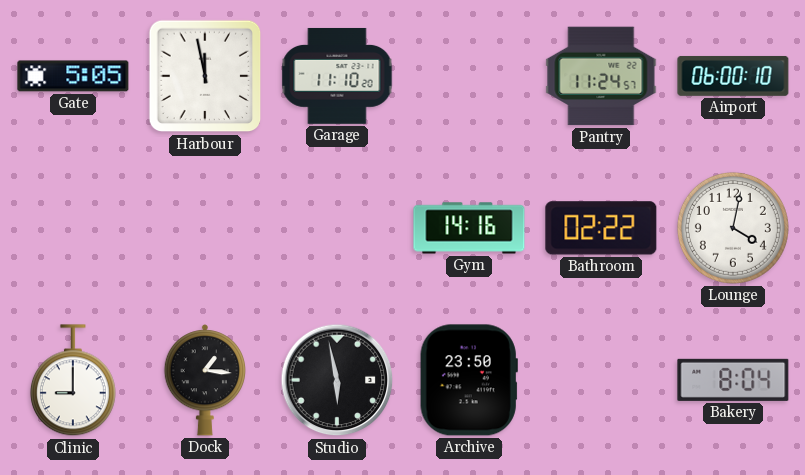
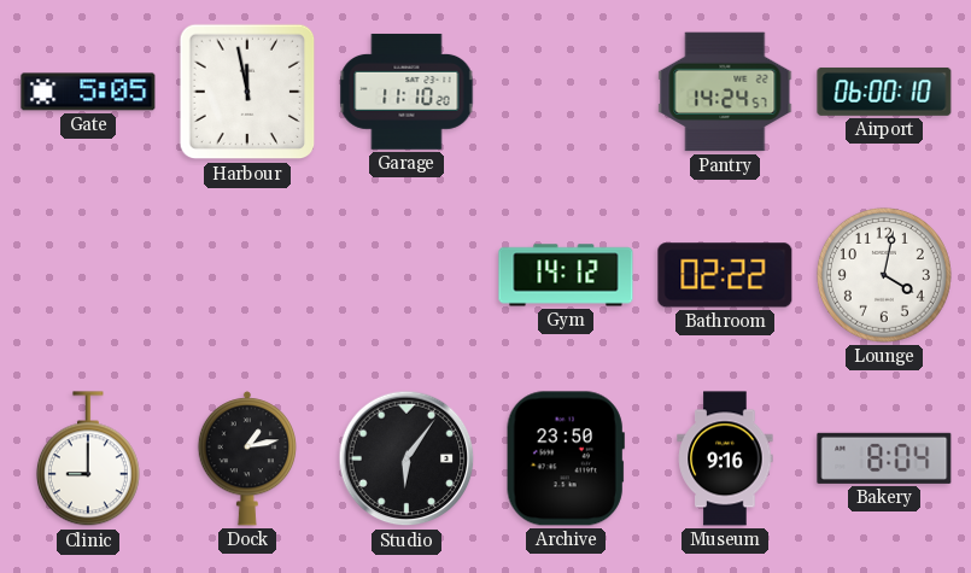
Pantry: 11:24 -> 14:24 (725, 92)
Gym: 14:16 -> 14:12 (566, 275)
Dock: 1:16 -> 1:13 (246, 458)
Studio: 5:58 -> 6:06 (406, 458)
Museum: none -> 9:16 (725, 458)
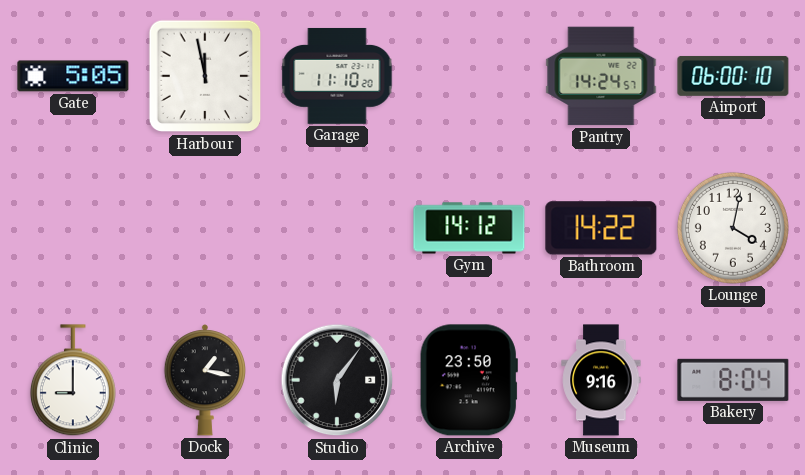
Bathroom: 02:22 -> 14:22 (601, 228)
Dock: 1:13 -> 1:17 (204, 380)
